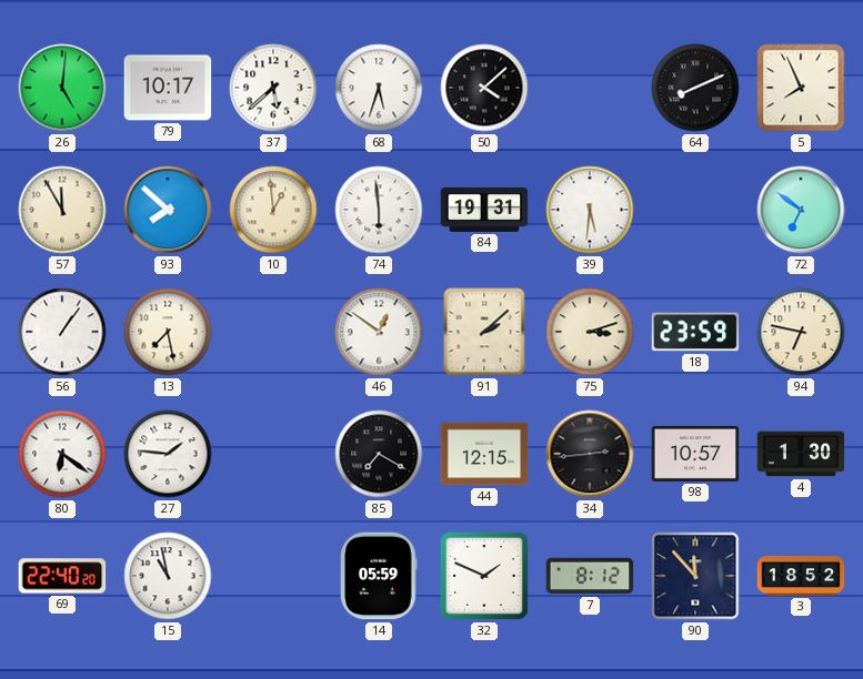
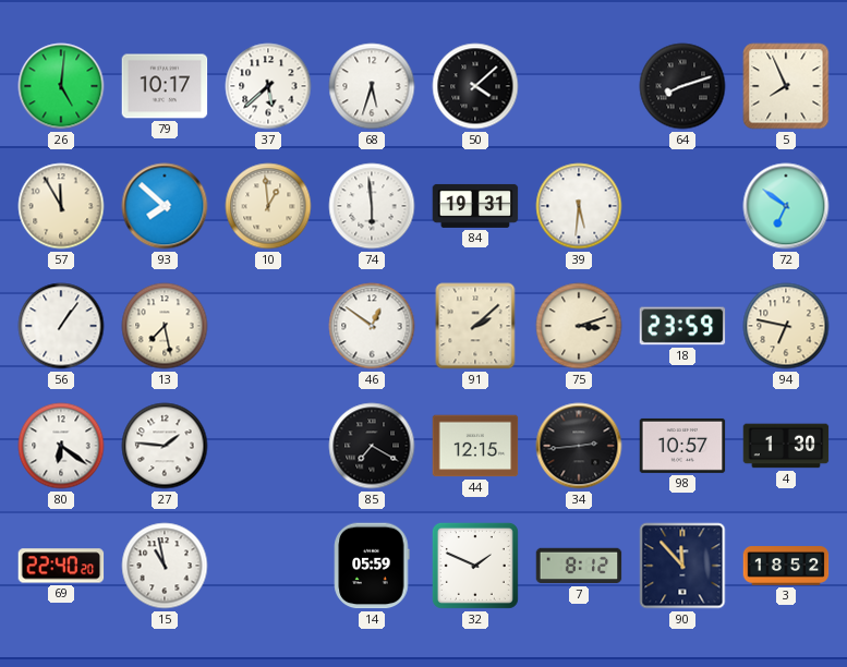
64: 8:11 -> 8:12 (682, 86)
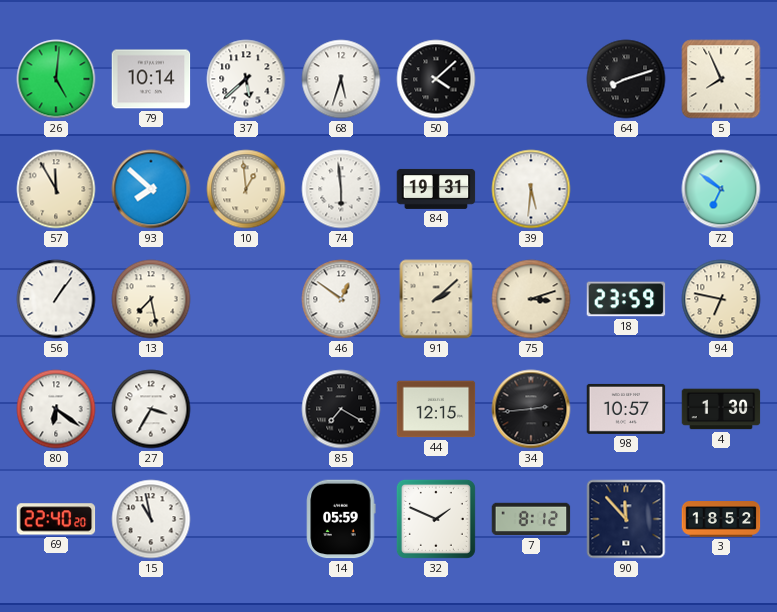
79: 10:17 -> 10:14 (151, 79)
27: 1:46 -> 3:35 (151, 409)
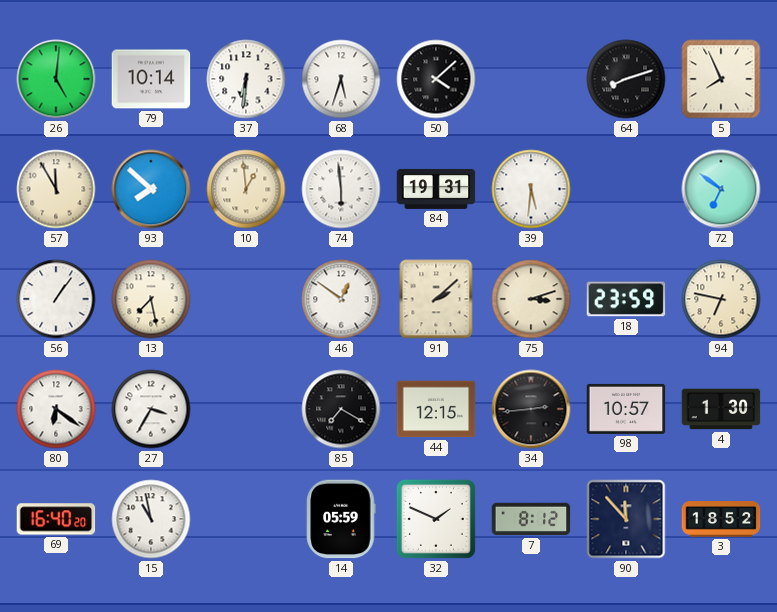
37: 5:38 -> 6:31 (246, 79)
69: 22:40 -> 16:40 (56, 519)
